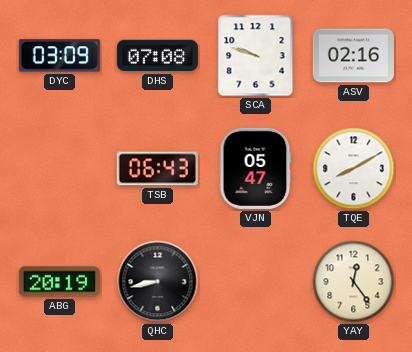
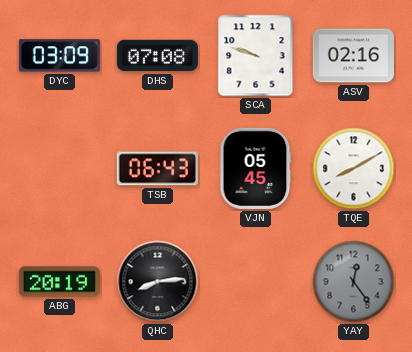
VJN: 05:47 -> 05:45 (256, 168)
QHC: 8:43 -> 8:14 (158, 282)
YAY dial: cream -> grey (354, 282)
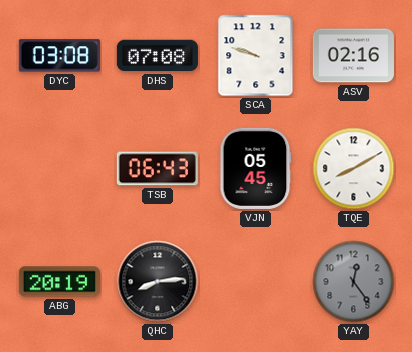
DYC: 03:09 -> 03:08 (59, 56)
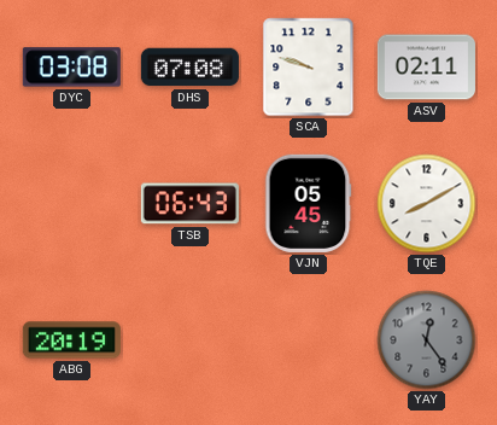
ASV: 02:16 -> 02:11 (426, 68)
QHC: 8:14 -> none (158, 282)
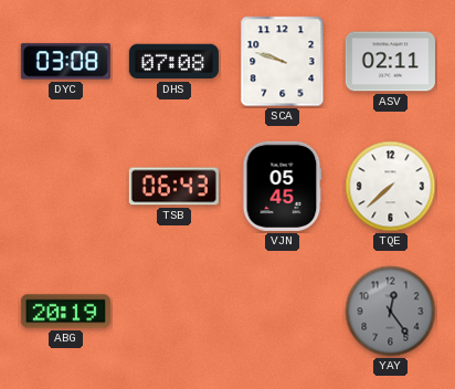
TQE: 8:10 -> 7:38 (391, 187)
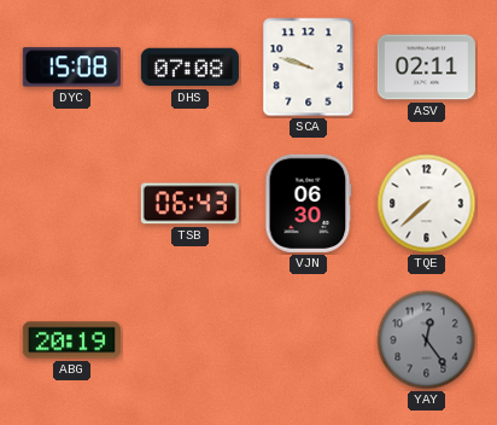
DYC: 03:08 -> 15:08 (71, 68)
VJN: 05:45 -> 06:30 (309, 203)
